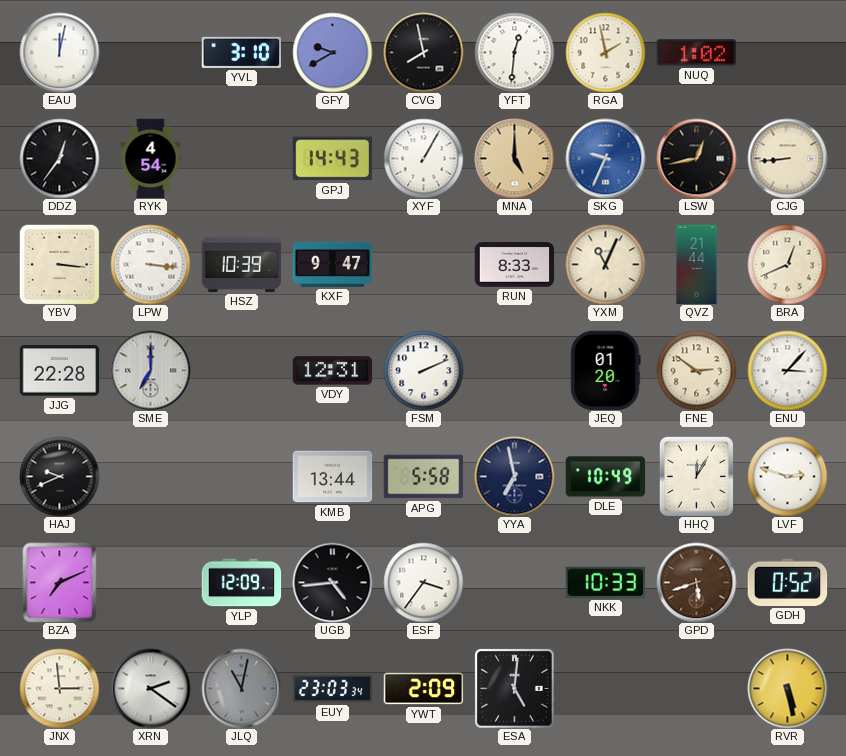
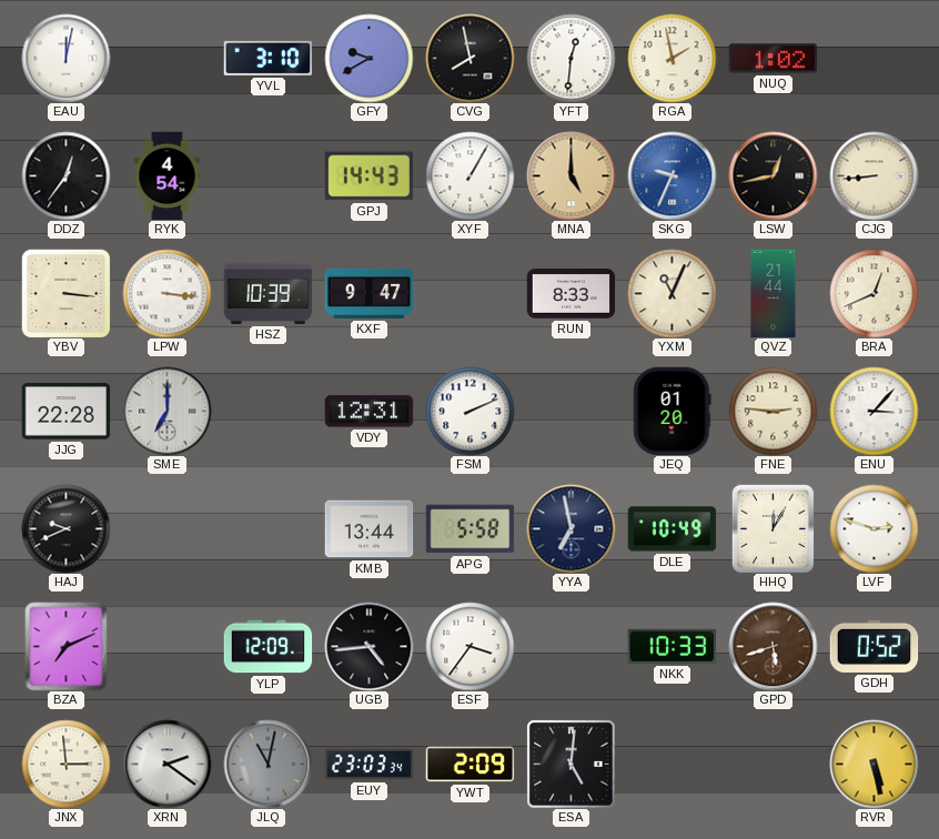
FNE: 2:51 -> 2:46 (773, 411)
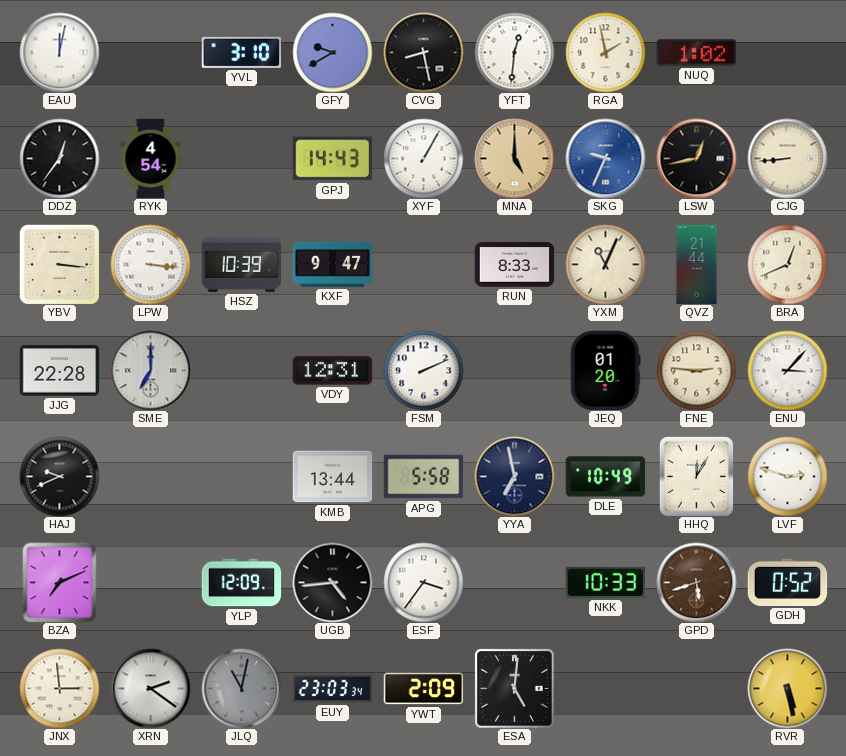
CVG: 7:58 -> 8:28 (423, 52)
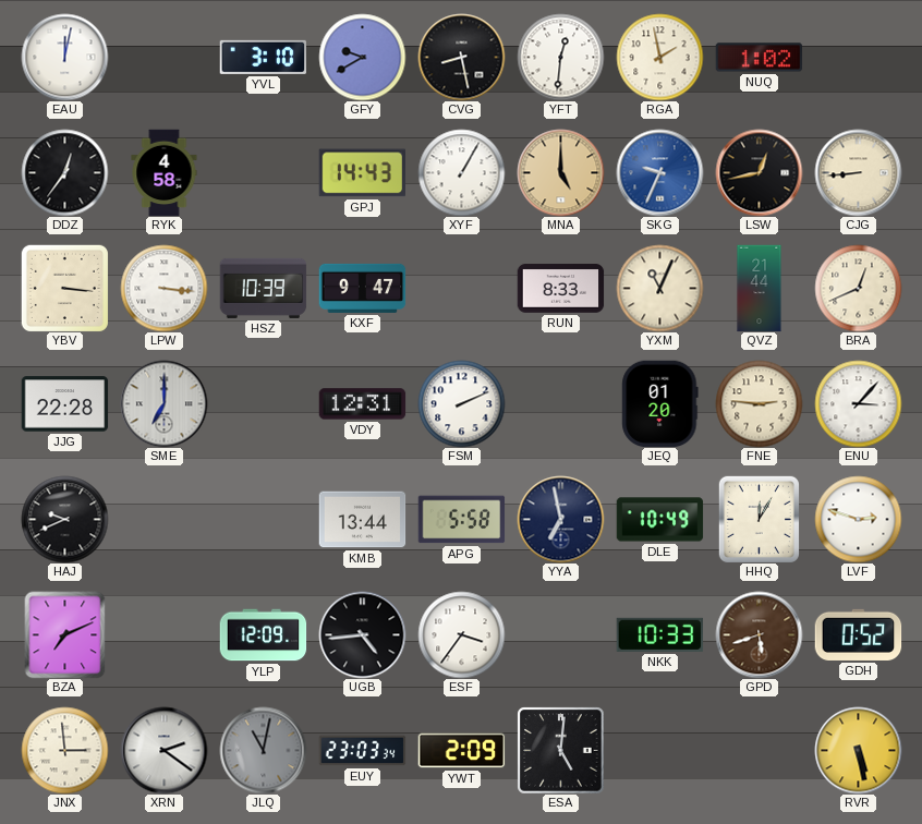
RYK: 4:54 -> 4:58 (165, 172)
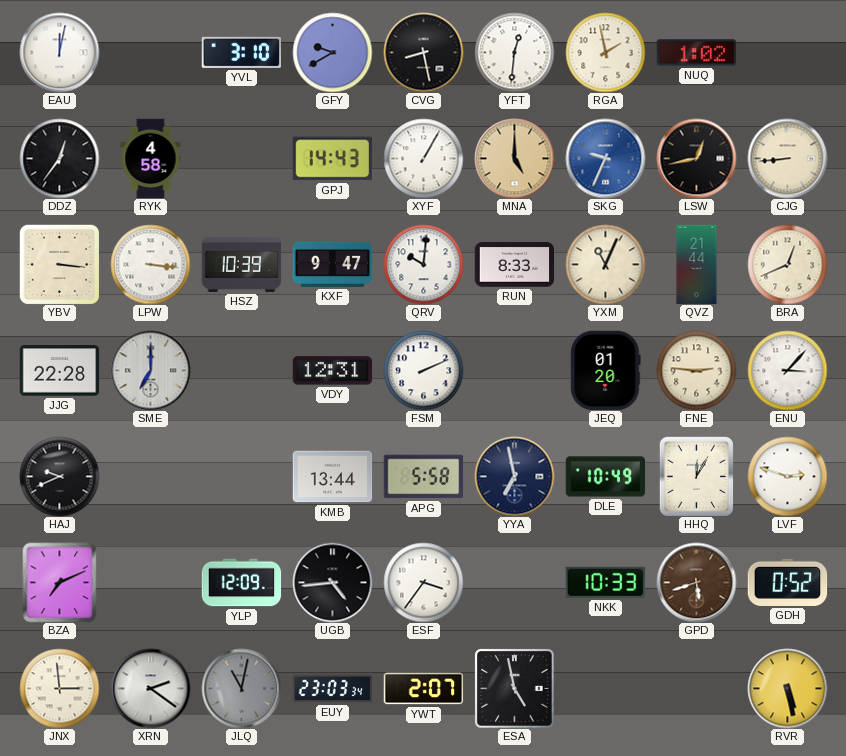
QRV: none -> 10:01 (423, 264)
YWT: 2:09 -> 2:07 (423, 689)
ESA: 5:01 -> 4:58 (514, 688)
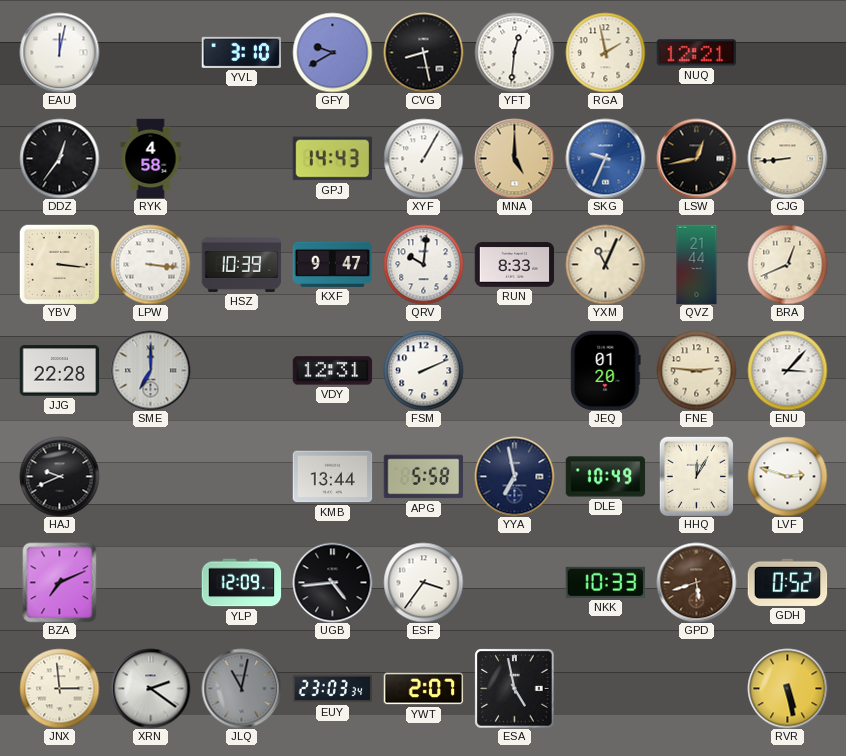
NUQ: 1:02 -> 12:21 (696, 53)
